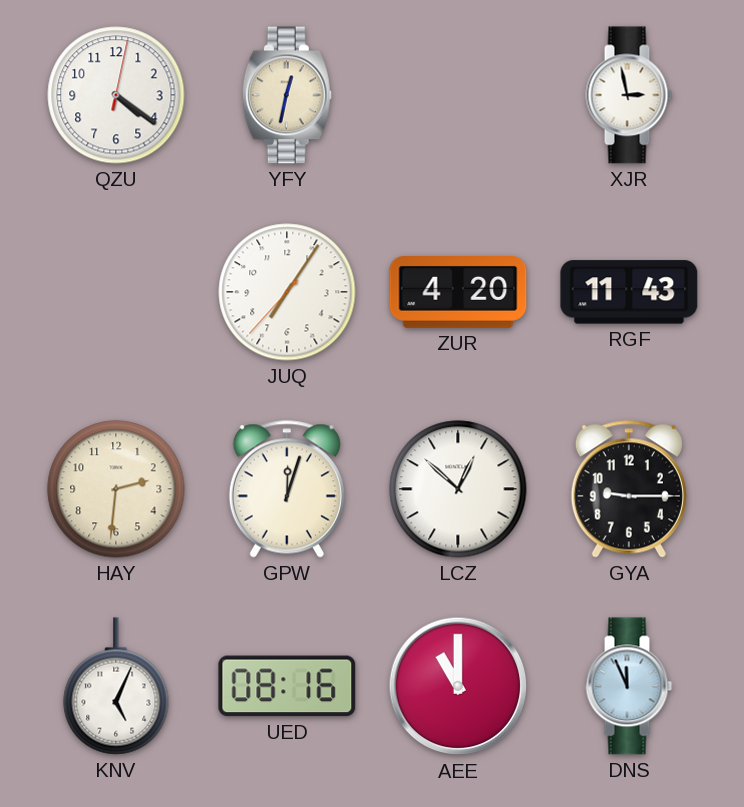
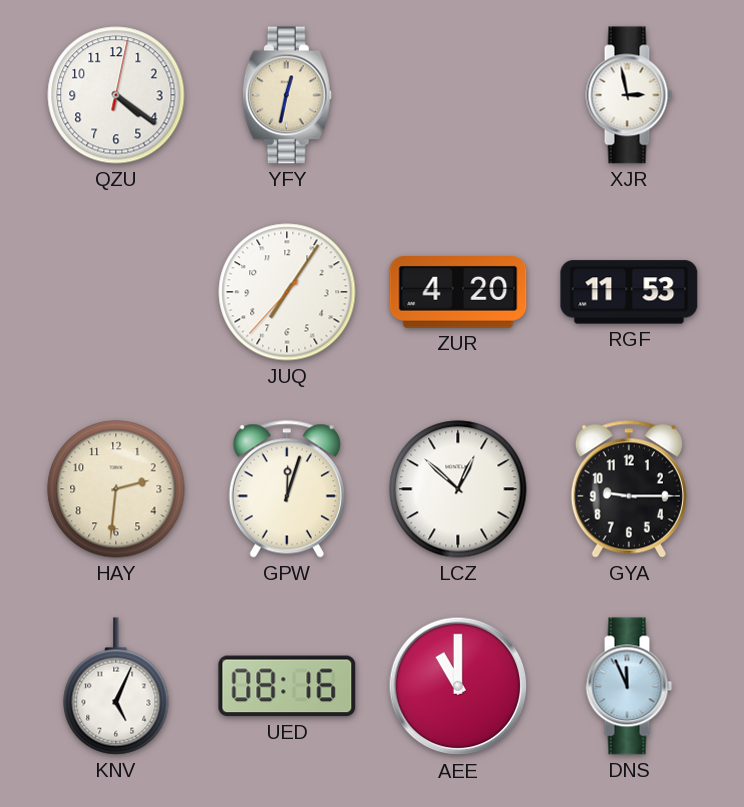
RGF: 11:43 -> 11:53 (629, 292)
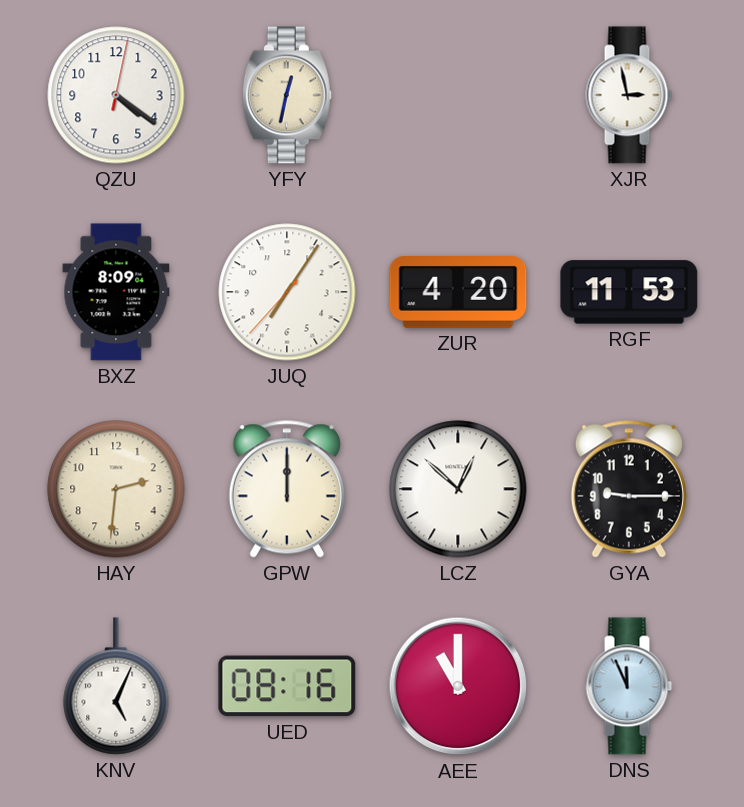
BXZ: none -> 8:09 (116, 292)
GPW: 12:03 -> 12:00 (287, 489)
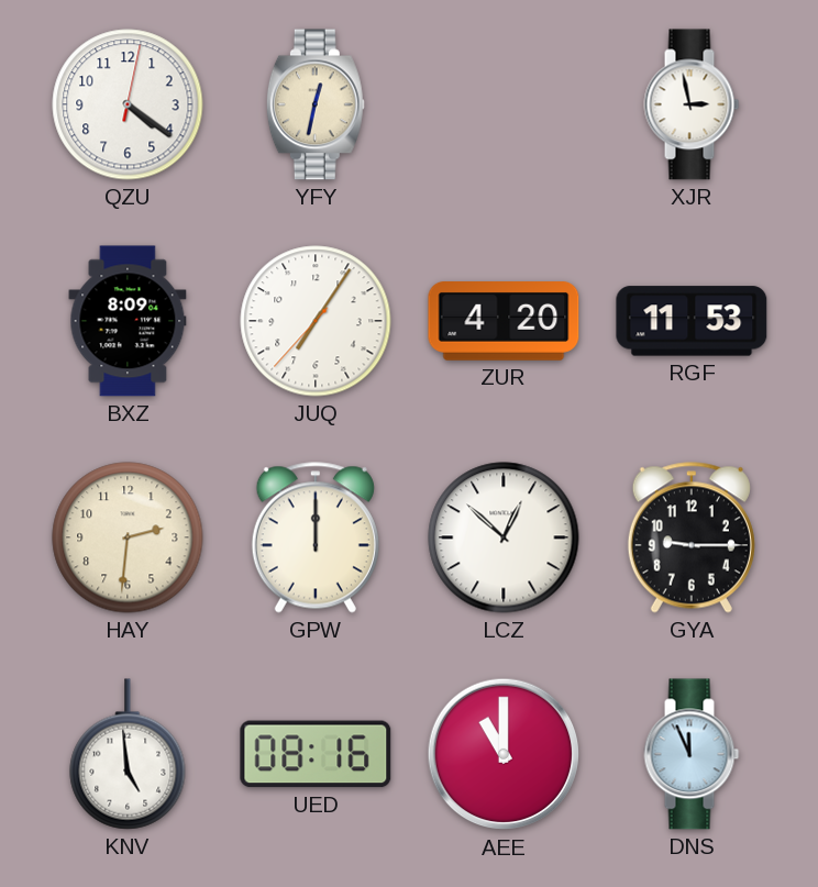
KNV: 5:04 -> 4:59 (128, 754)
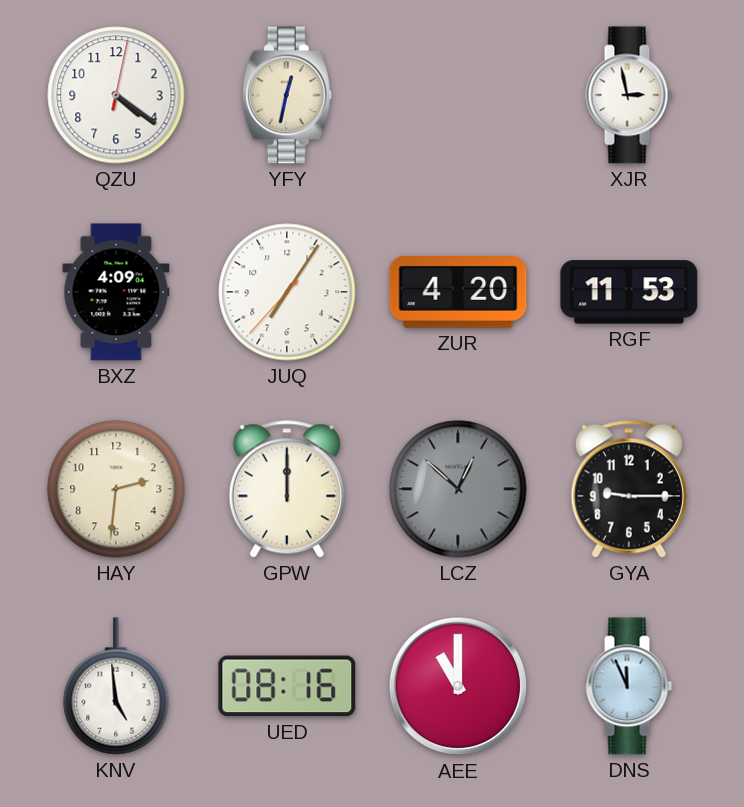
BXZ: 8:09 -> 4:09 (116, 292)
LCZ dial: white -> grey (458, 489)
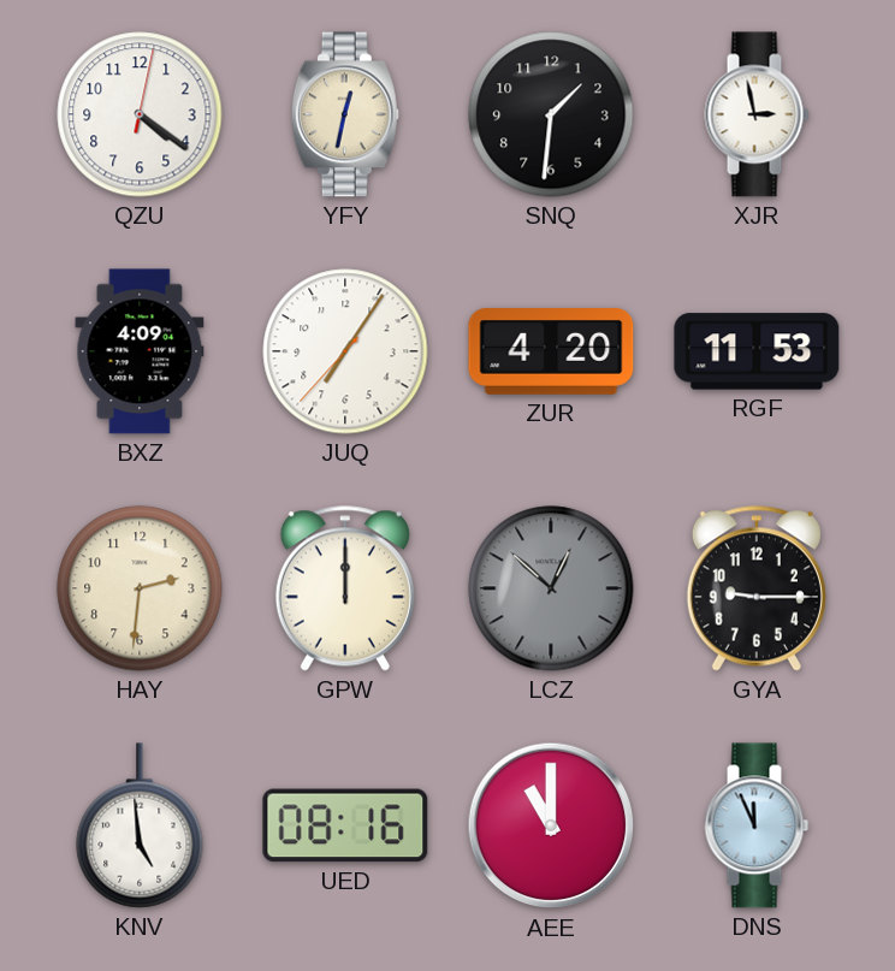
SNQ: none -> 1:31 (551, 114)
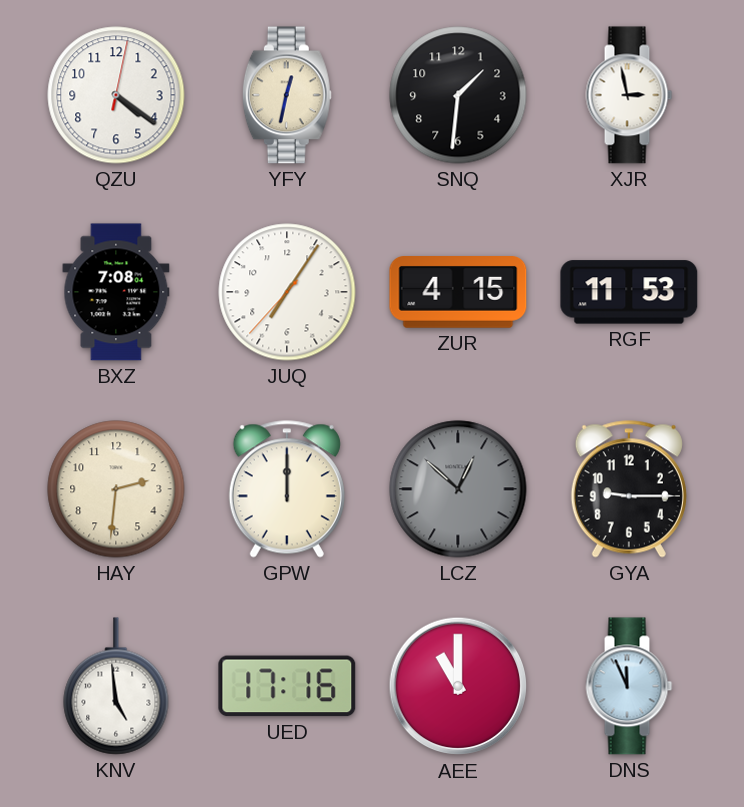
BXZ: 4:09 -> 7:08 (116, 292)
ZUR: 4:20 -> 4:15 (458, 293)
UED: 08:16 -> 17:16 (287, 686)
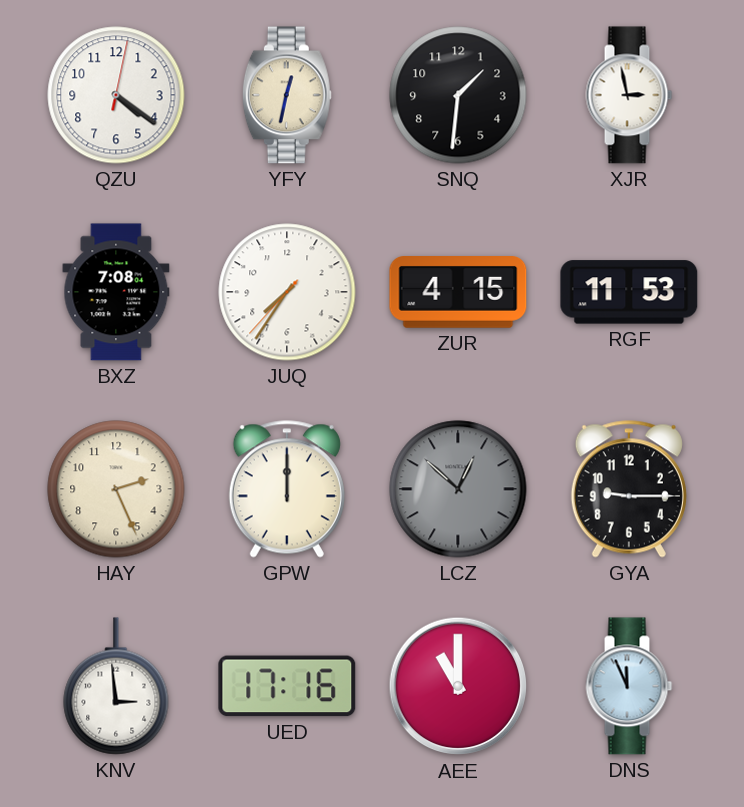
JUQ: 7:05 -> 7:35 (287, 292)
HAY: 2:31 -> 2:26 (116, 489)
KNV: 4:59 -> 2:59 (116, 686)
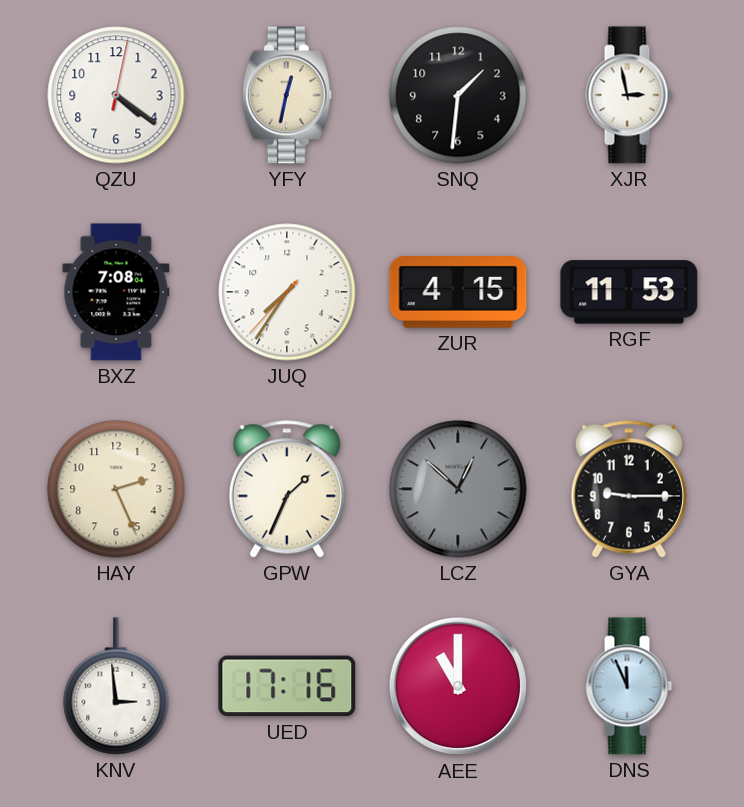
GPW: 12:00 -> 1:34 (287, 489)
